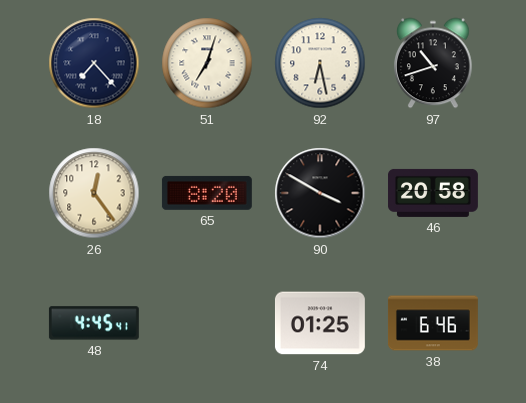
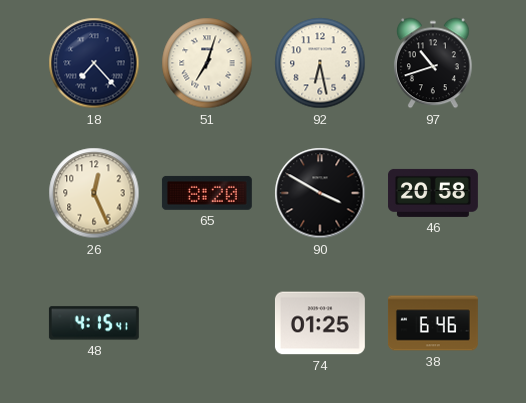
26: 12:24 -> 12:26 (94, 193)
48: 4:45 -> 4:15 (94, 323)
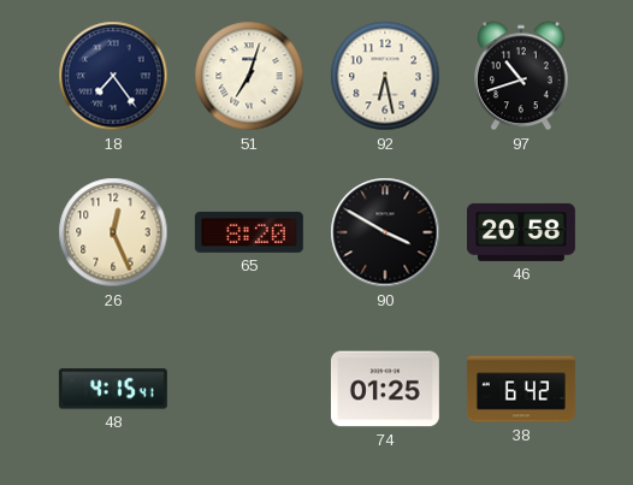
18: 7:23 -> 7:24 (113, 76)
38: 6:46 -> 6:42 (521, 389)
